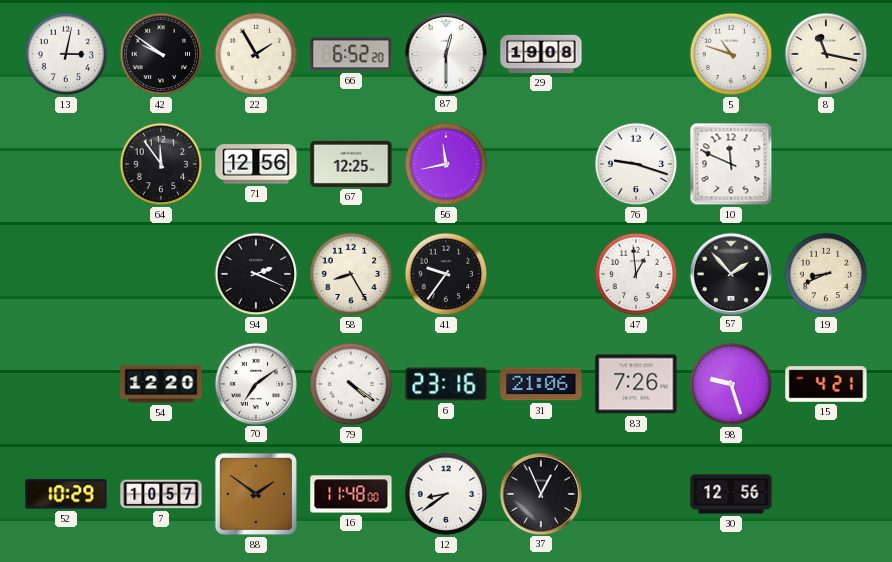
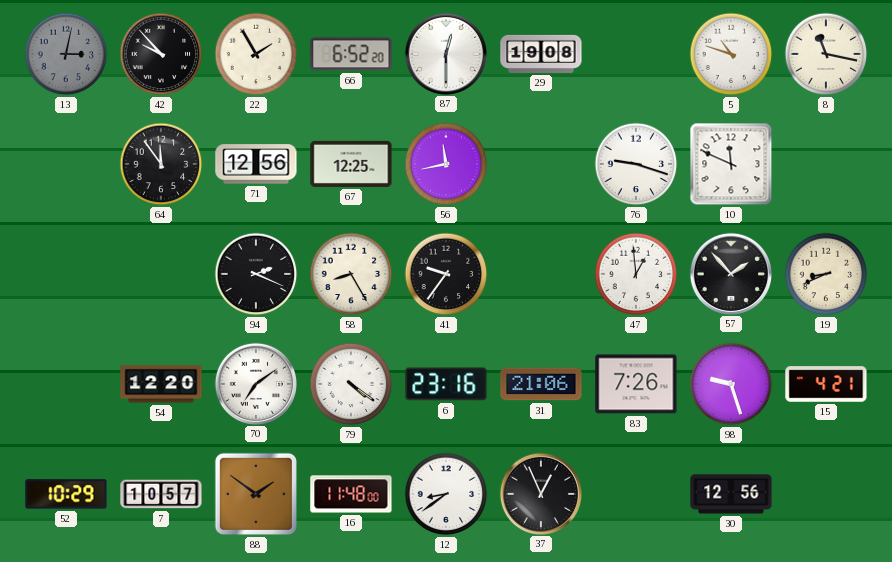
13 dial: white -> grey (66, 54)
42: 9:51 -> 9:53 (161, 54)
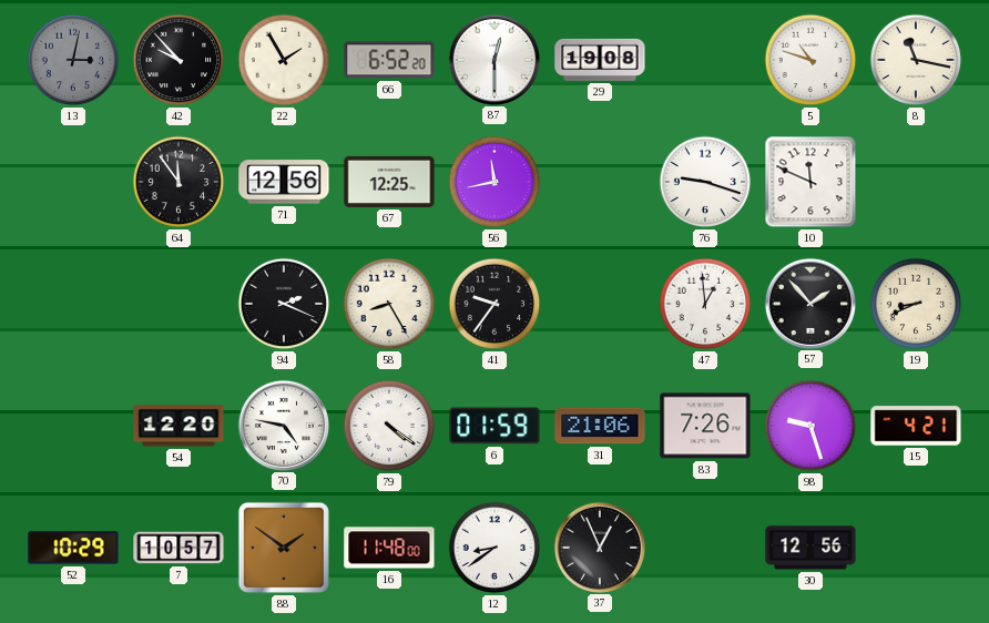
70: 7:09 -> 4:47 (283, 425)
6: 23:16 -> 01:59 (494, 426)
